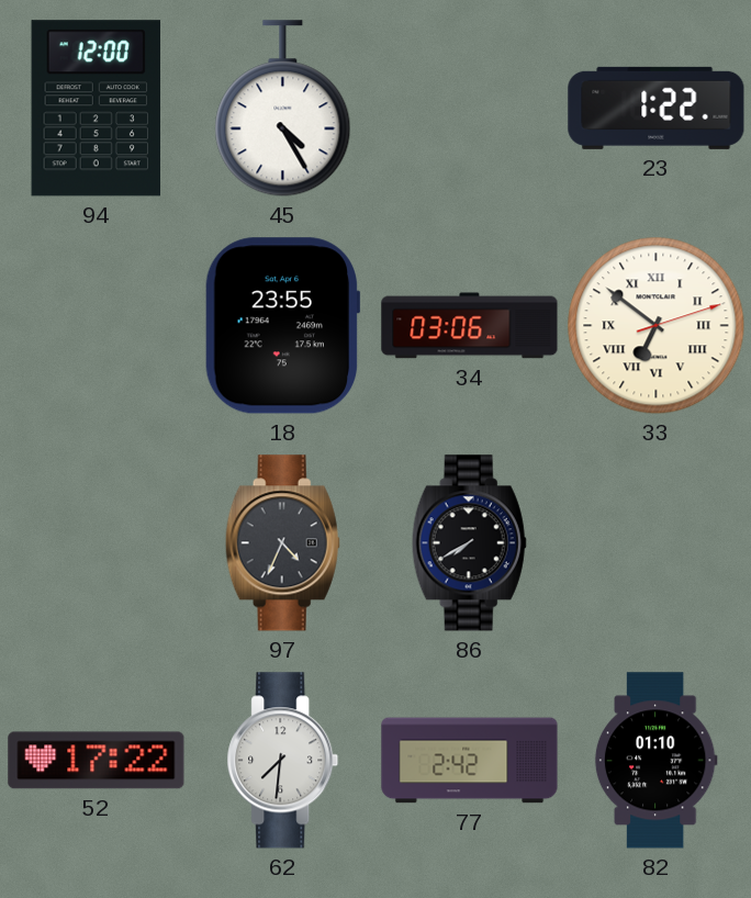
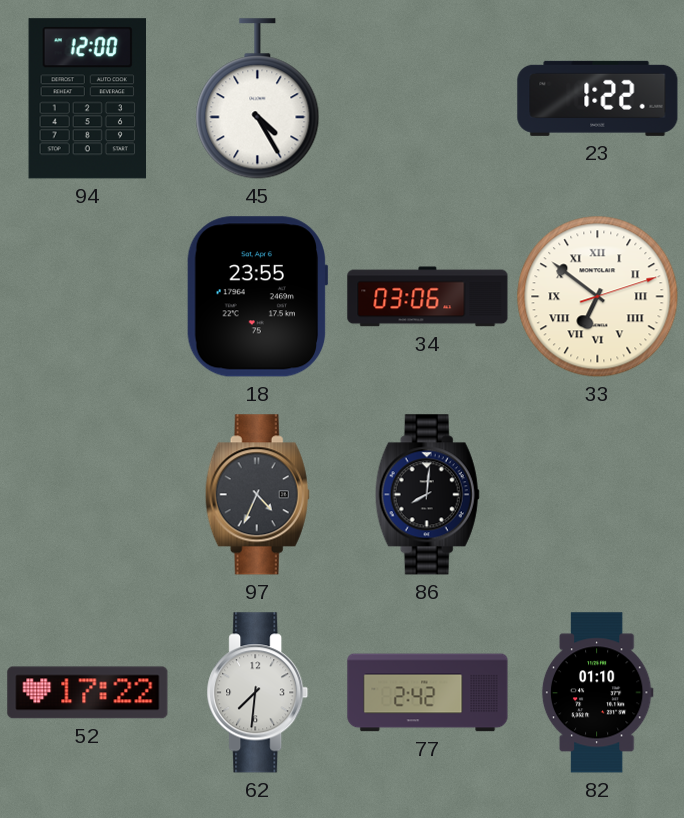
86: 7:40 -> 8:01 (427, 495)
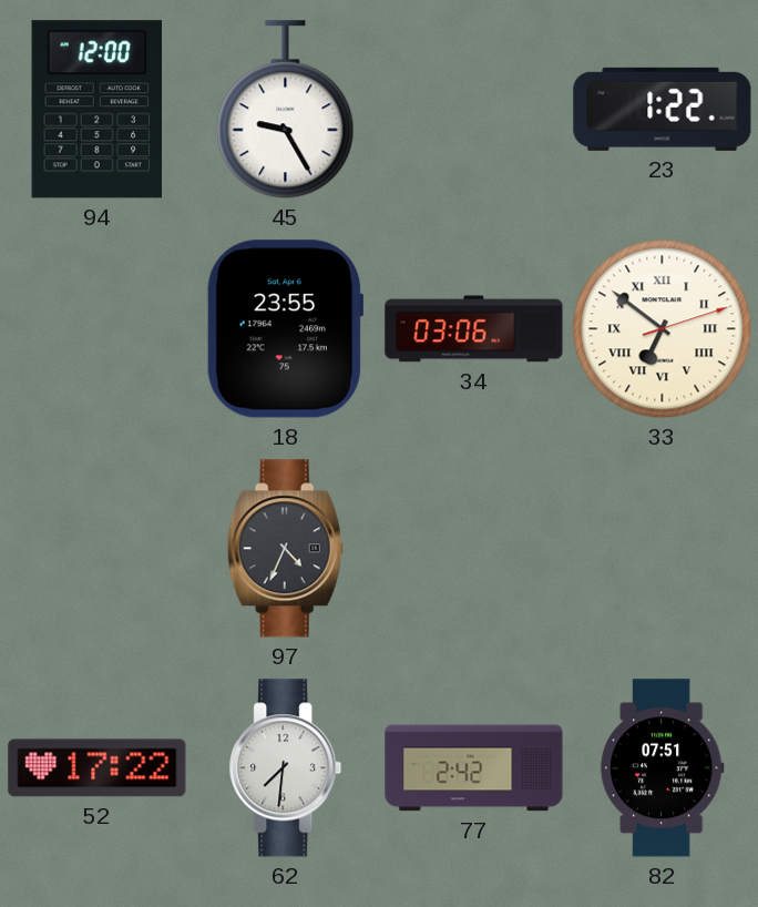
45: 4:25 -> 9:25 (286, 110)
86: 8:01 -> none (427, 495)
82: 01:10 -> 07:51 (662, 768)
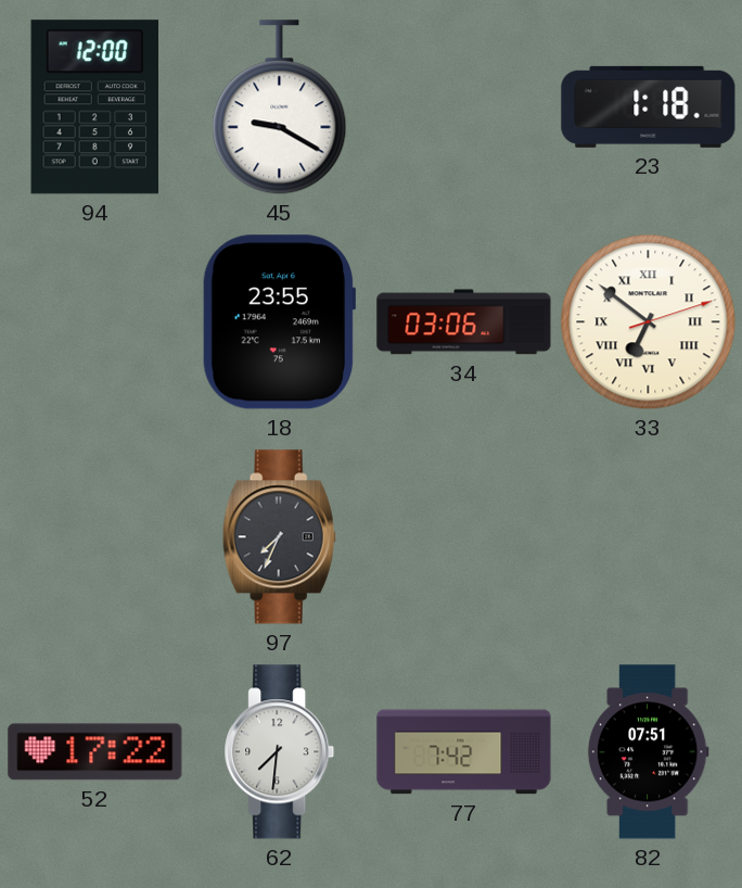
45: 9:25 -> 9:20 (280, 107)
23: 1:22 -> 1:18 (649, 106)
97: 4:34 -> 7:34 (279, 537)
77: 2:42 -> 7:42 (464, 752)
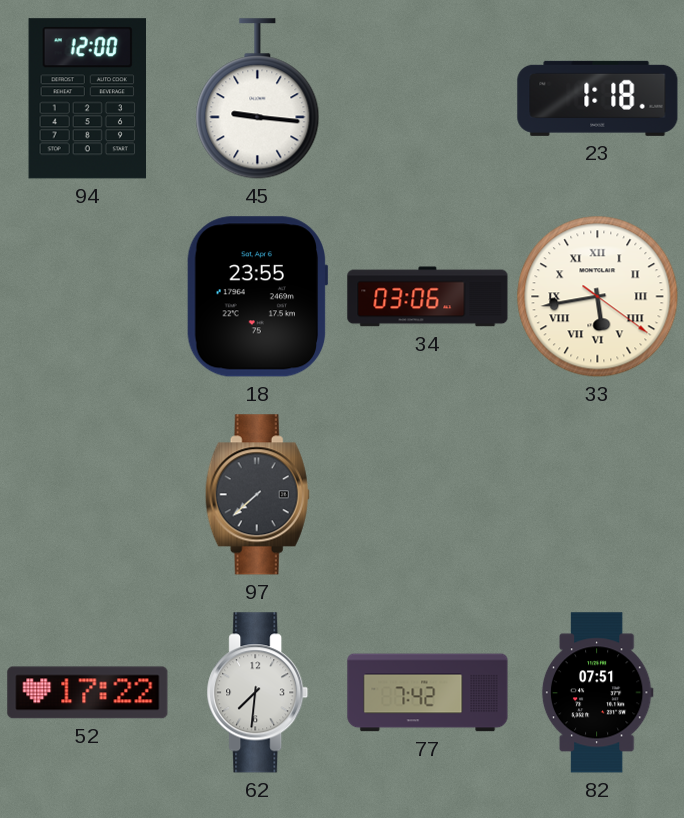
45: 9:20 -> 9:16 (258, 99)
33: 6:51 -> 5:43 (598, 297)
97: 7:34 -> 7:38 (257, 495)
